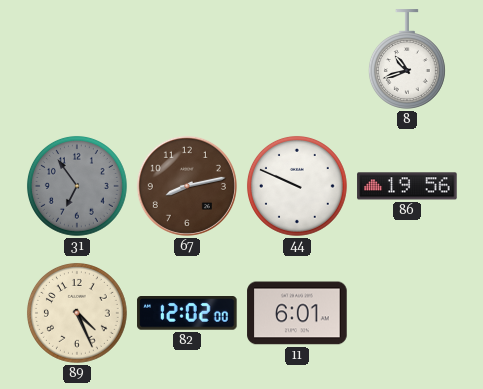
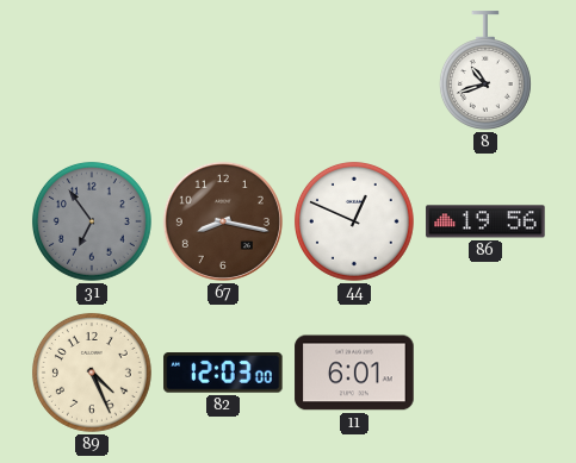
67: 8:13 -> 8:17 (223, 221)
44: 9:49 -> 12:49 (354, 221)
82: 12:02 -> 12:03 (223, 374)
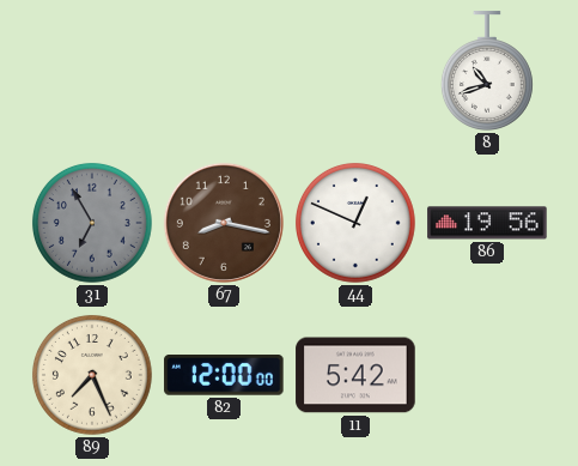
31: 6:54 -> 6:55 (92, 223)
89: 4:26 -> 7:26 (92, 375)
82: 12:03 -> 12:00 (224, 376)
11: 6:01 -> 5:42 (355, 375)
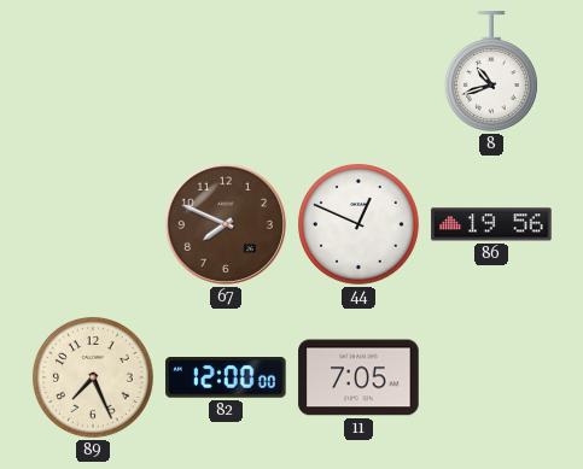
31: 6:55 -> none (92, 223)
67: 8:17 -> 7:49 (226, 224)
11: 5:42 -> 7:05 (358, 377)
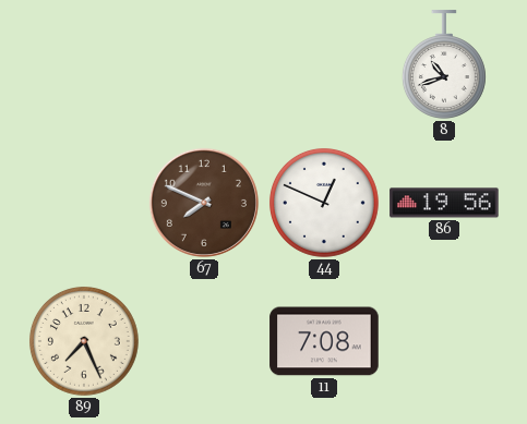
82: 12:00 -> none (226, 379)
11: 7:05 -> 7:08 (324, 341)
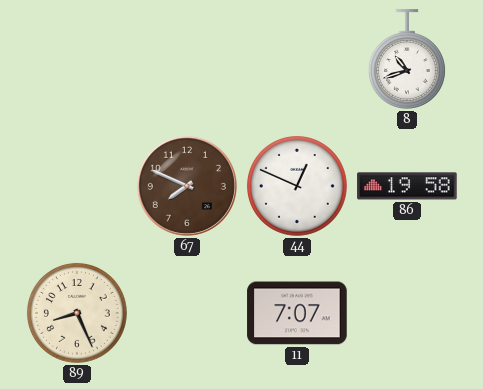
86: 19:56 -> 19:58 (407, 186)
89: 7:26 -> 8:26 (77, 313)
11: 7:08 -> 7:07 (297, 313)
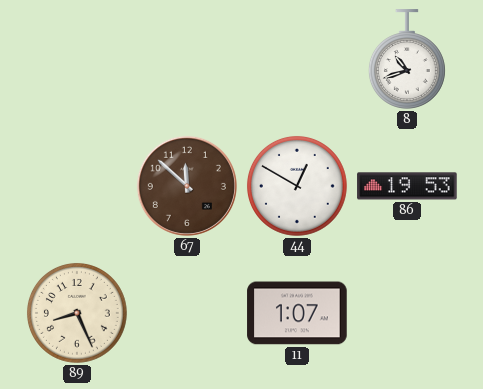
67: 7:49 -> 11:52 (187, 186)
44: 12:49 -> 12:50 (297, 186)
86: 19:58 -> 19:53 (407, 186)
11: 7:07 -> 1:07 (297, 313)
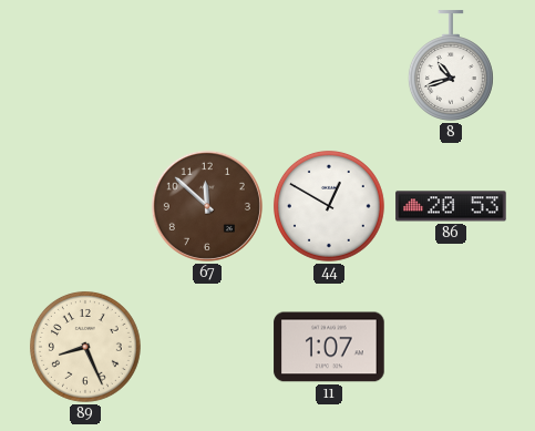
86: 19:53 -> 20:53 (451, 206)
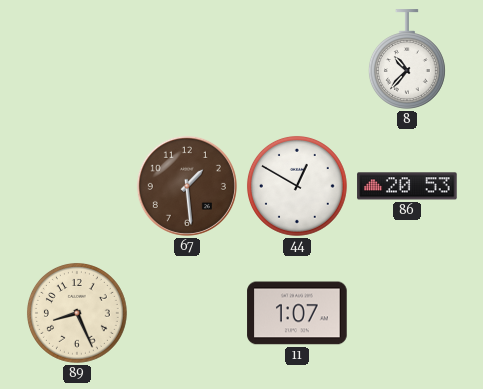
8: 10:42 -> 10:37 (407, 59)
67: 11:52 -> 1:29 (187, 186)
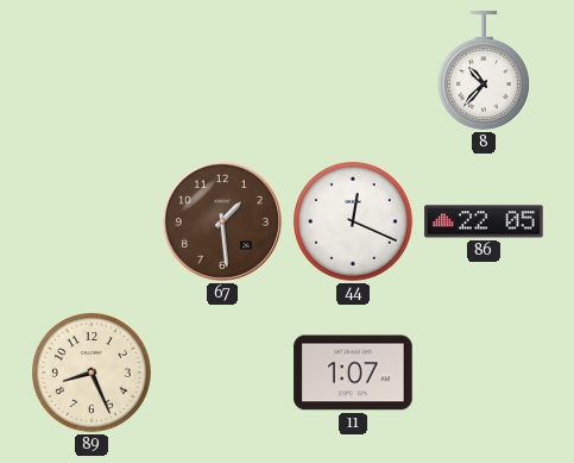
44: 12:50 -> 12:19 (353, 221)
86: 20:53 -> 22:05 (484, 221)
